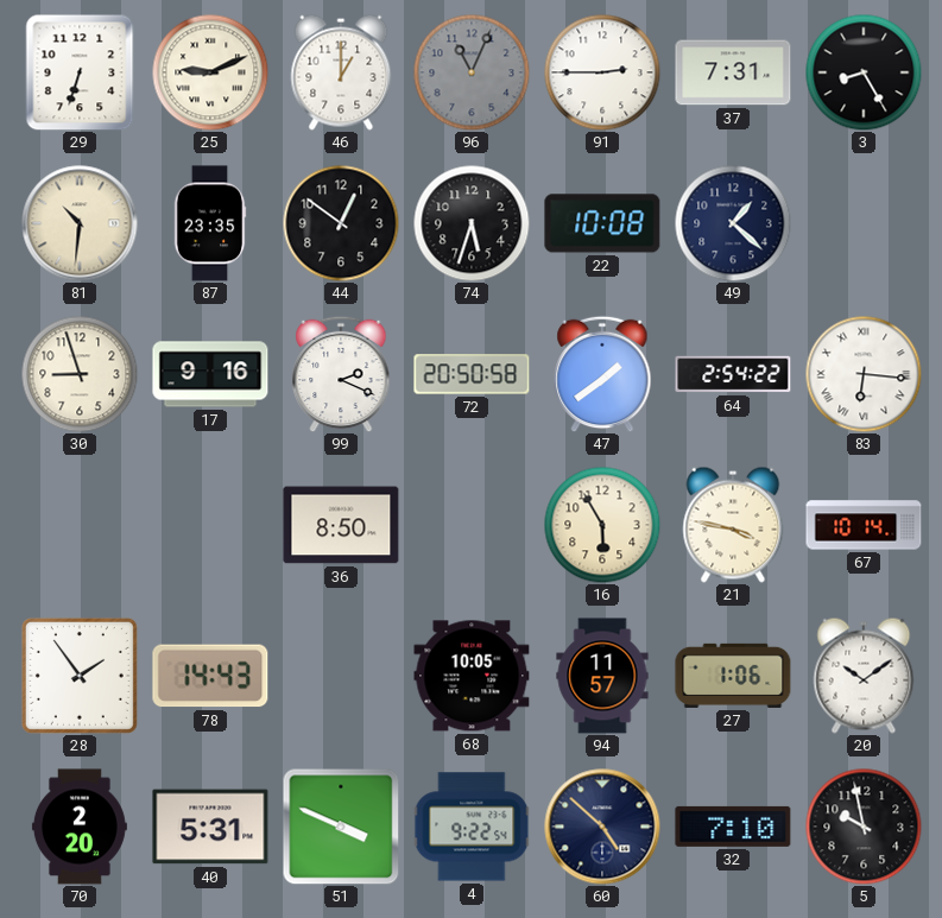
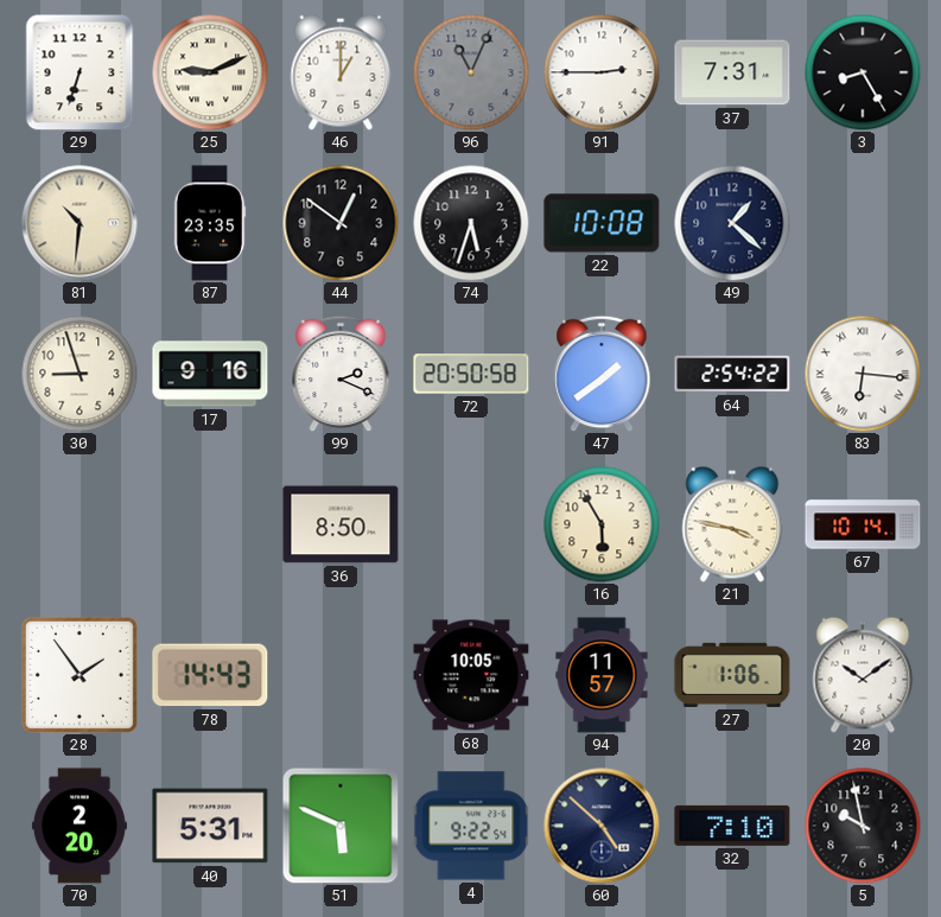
51: 3:49 -> 5:49 (341, 826)
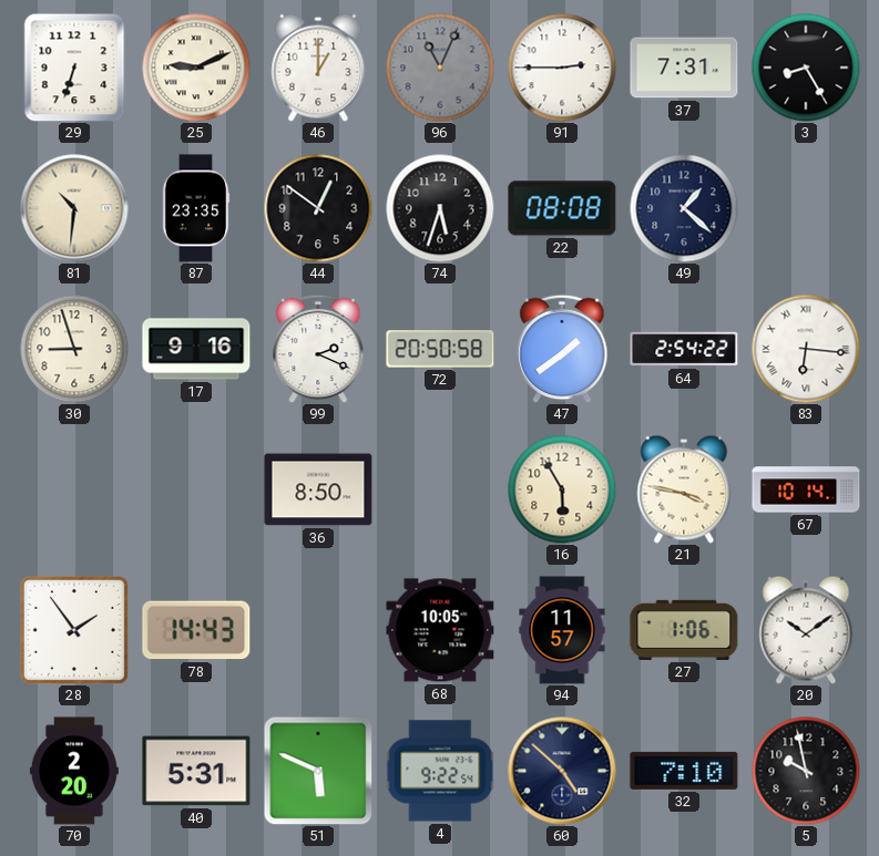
22: 10:08 -> 08:08 (562, 208)
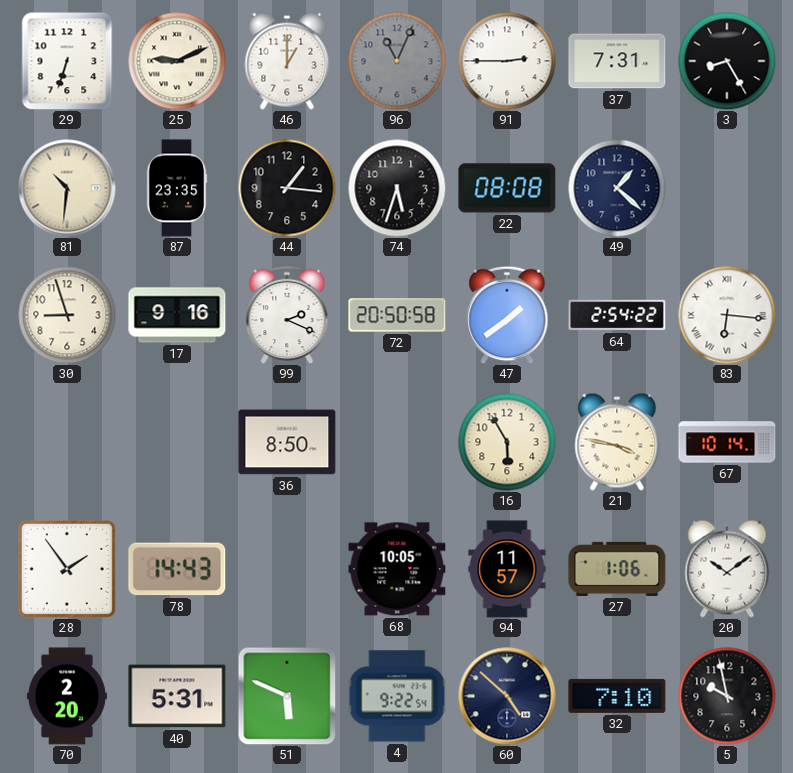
44: 12:51 -> 1:16 (287, 188)
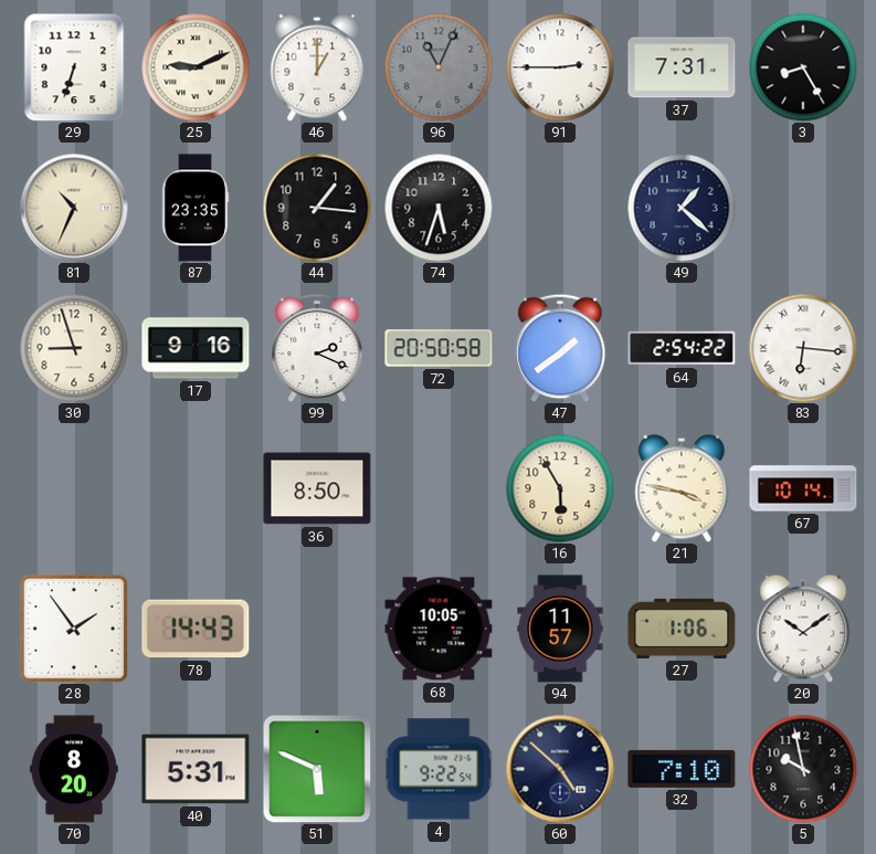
81: 10:31 -> 10:34 (74, 208)
22: 08:08 -> none (507, 188)
70: 2:20 -> 8:20 (74, 769)
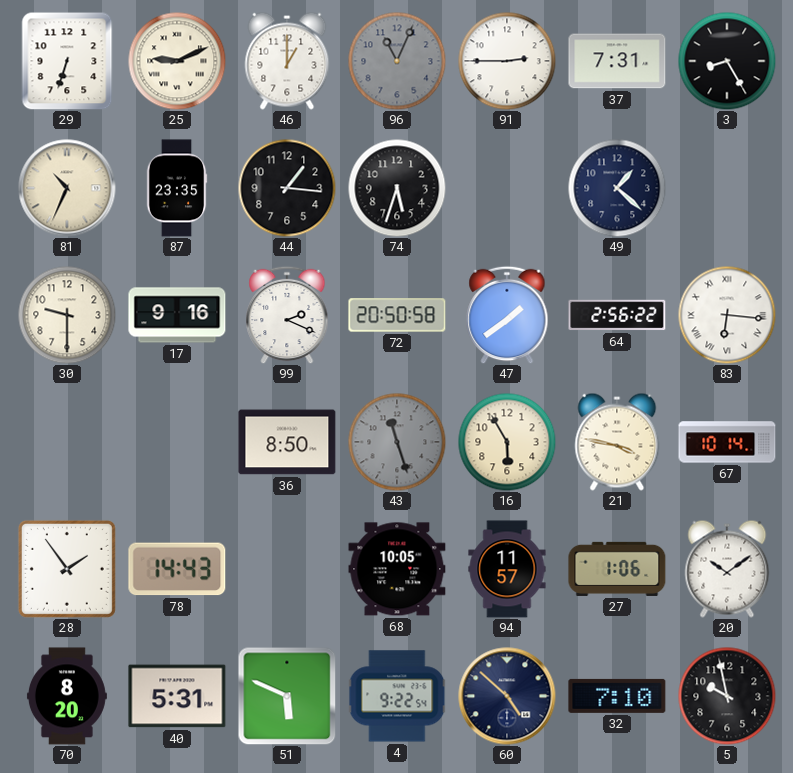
30: 8:57 -> 9:30 (67, 315)
64: 2:54 -> 2:56 (617, 315)
43: none -> 11:27 (397, 442)
